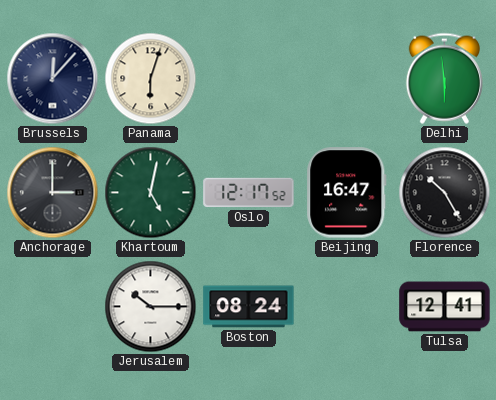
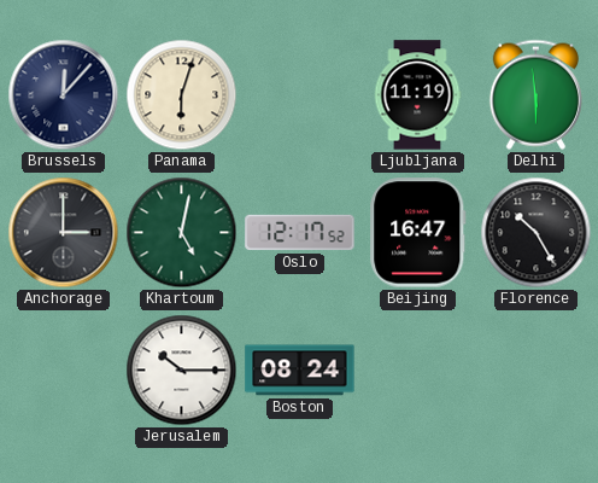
Ljubljana: none -> 11:19 (417, 95)
Tulsa: 12:41 -> none (445, 307)
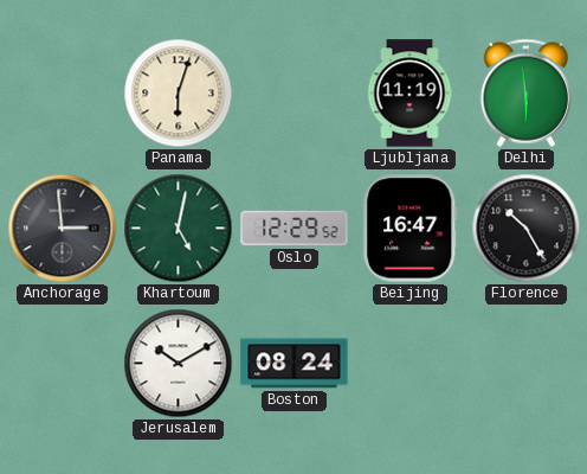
Brussels: 12:07 -> none (64, 95)
Anchorage: 3:00 -> 2:59 (63, 229)
Oslo: 12:17 -> 12:29 (295, 229)
Jerusalem: 10:15 -> 10:10 (179, 364)
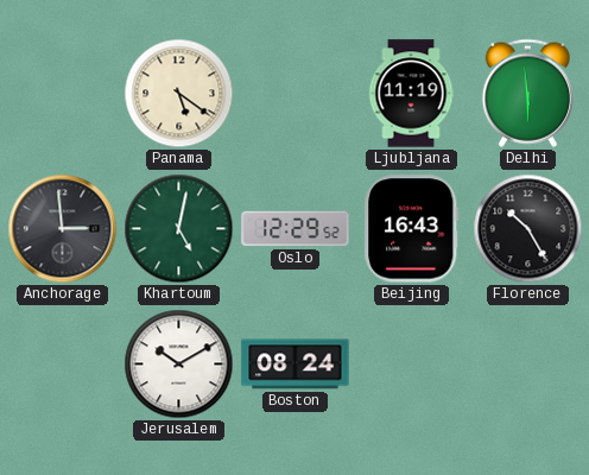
Panama: 6:03 -> 5:21 (179, 94)
Beijing: 16:47 -> 16:43 (412, 229)
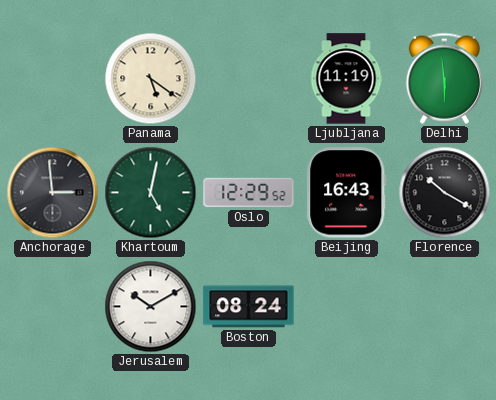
Florence: 10:25 -> 10:20 (445, 193)
